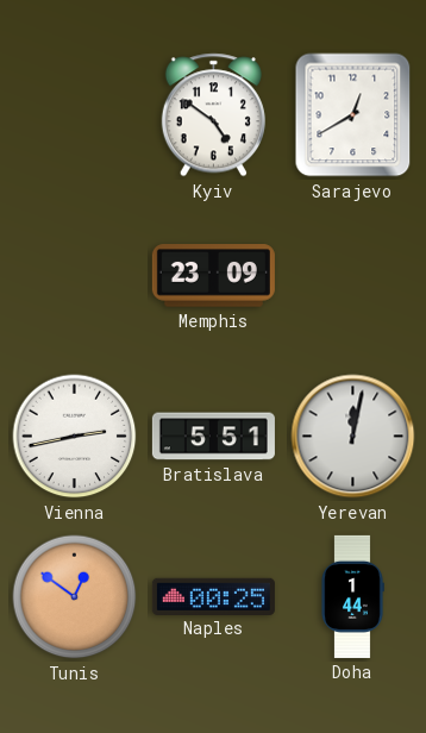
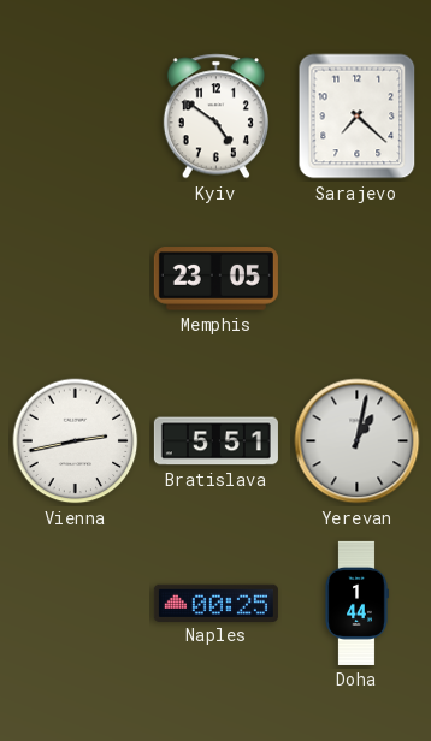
Sarajevo: 12:40 -> 7:22 (358, 117)
Memphis: 23:09 -> 23:05 (215, 279)
Yerevan: 12:02 -> 1:02 (358, 441)
Tunis: 12:51 -> none (75, 597)
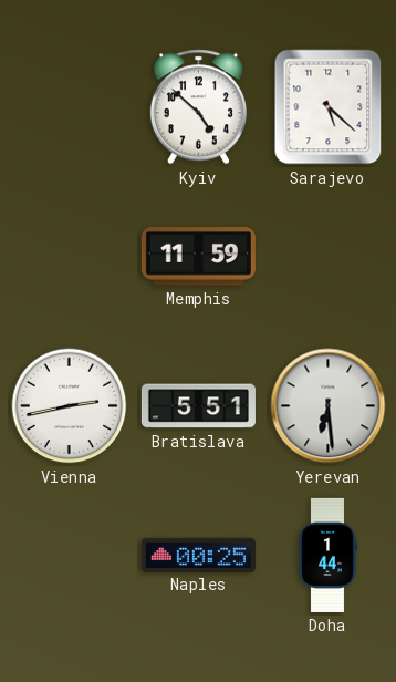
Kyiv: 4:51 -> 4:52 (198, 107)
Sarajevo: 7:22 -> 5:22 (329, 107)
Memphis: 23:05 -> 11:59 (198, 257)
Yerevan: 1:02 -> 6:29 (329, 406)
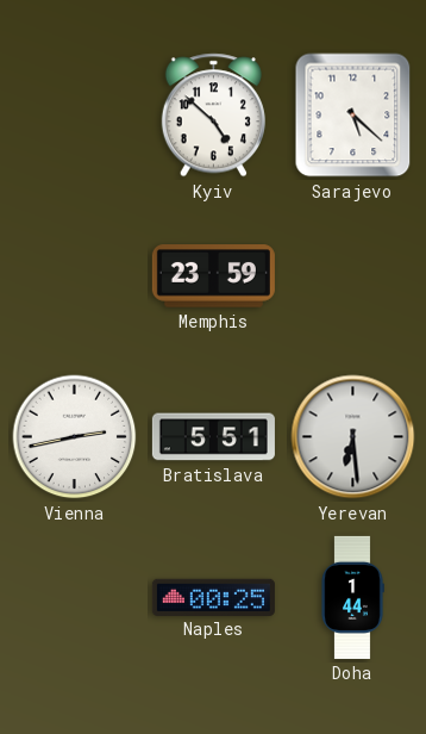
Memphis: 11:59 -> 23:59 (213, 276)
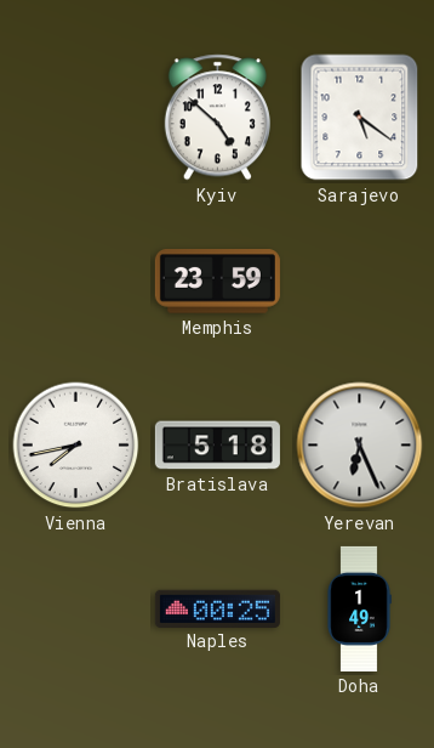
Sarajevo: 5:22 -> 5:21 (360, 118)
Vienna: 2:43 -> 7:43 (76, 446)
Bratislava: 5:51 -> 5:18 (217, 446)
Yerevan: 6:29 -> 6:26 (360, 446)
Doha: 1:44 -> 1:49 (359, 608)
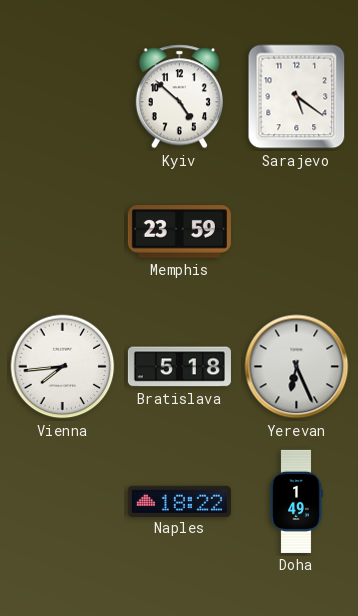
Vienna: 7:43 -> 7:44 (63, 367)
Naples: 00:25 -> 18:22 (179, 501)
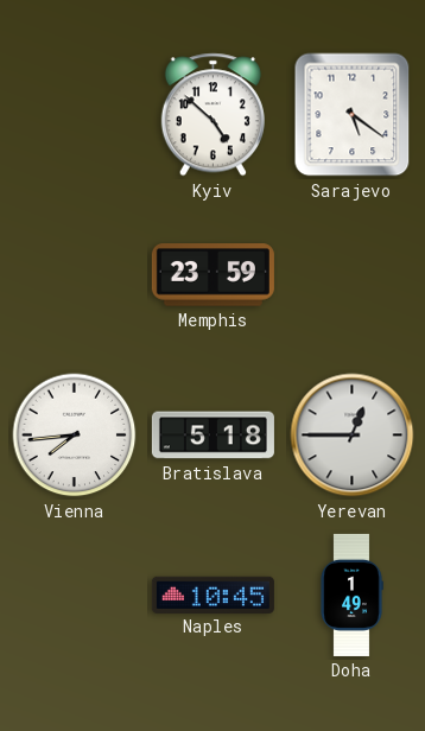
Yerevan: 6:26 -> 12:45 (353, 436)
Naples: 18:22 -> 10:45 (213, 595)
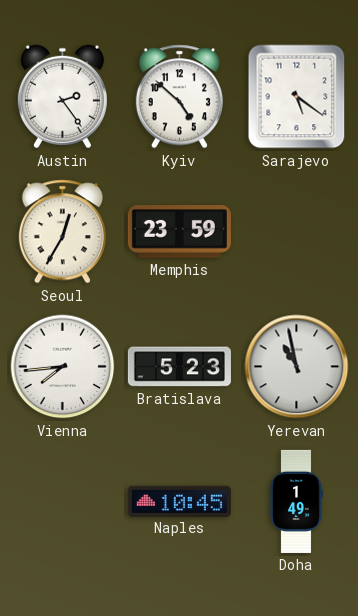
Austin: none -> 2:24 (62, 97)
Seoul: none -> 12:35 (62, 232)
Bratislava: 5:18 -> 5:23 (179, 367)
Yerevan: 12:45 -> 10:58 (297, 367)
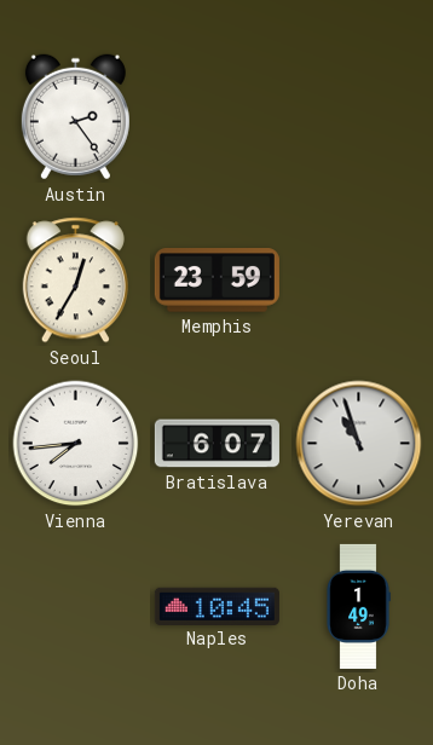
Kyiv: 4:52 -> none (179, 97)
Sarajevo: 5:21 -> none (297, 97)
Bratislava: 5:23 -> 6:07 (217, 444)
Yerevan: 10:58 -> 10:57 (359, 444)
